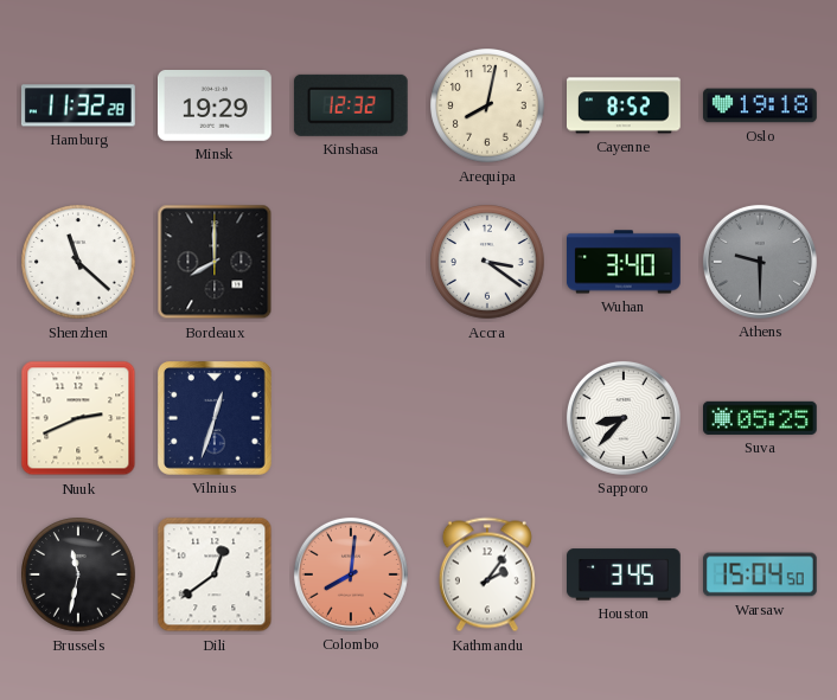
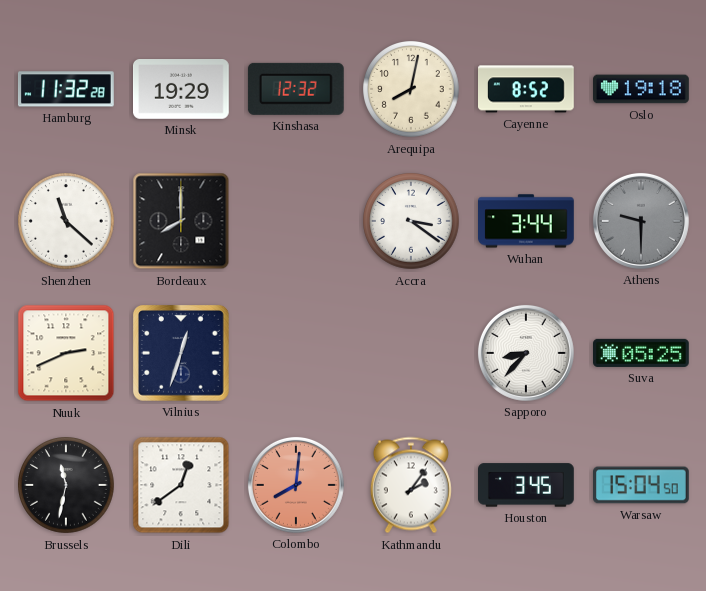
Wuhan: 3:40 -> 3:44 (527, 221)
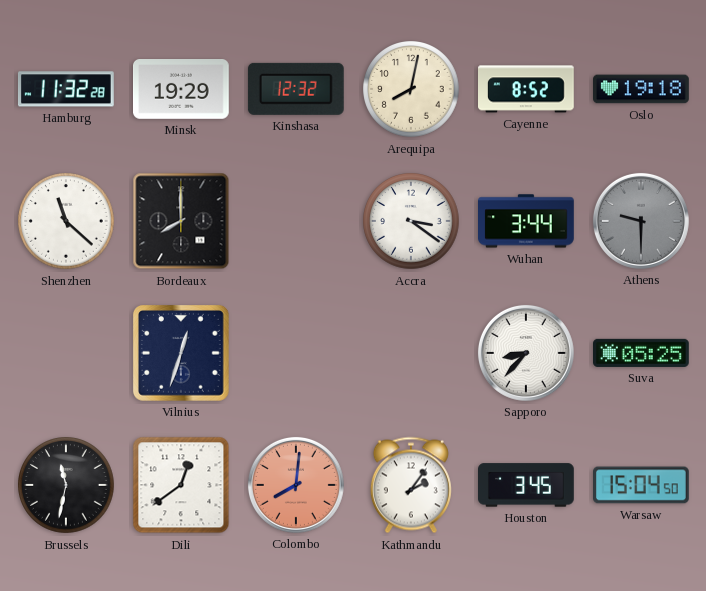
Nuuk: 2:41 -> none (66, 353)
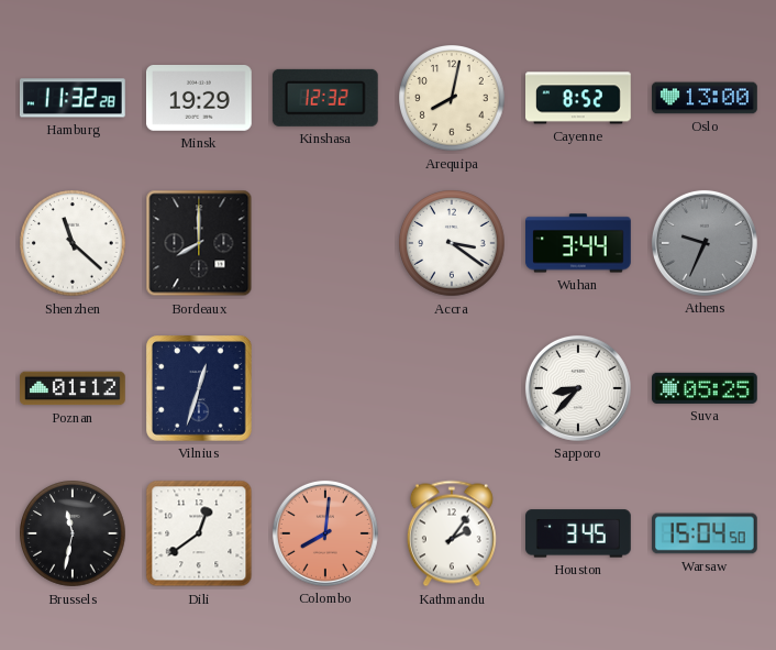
Oslo: 19:18 -> 13:00 (706, 98)
Athens: 9:30 -> 9:34 (705, 243)
Poznan: none -> 01:12 (74, 388)
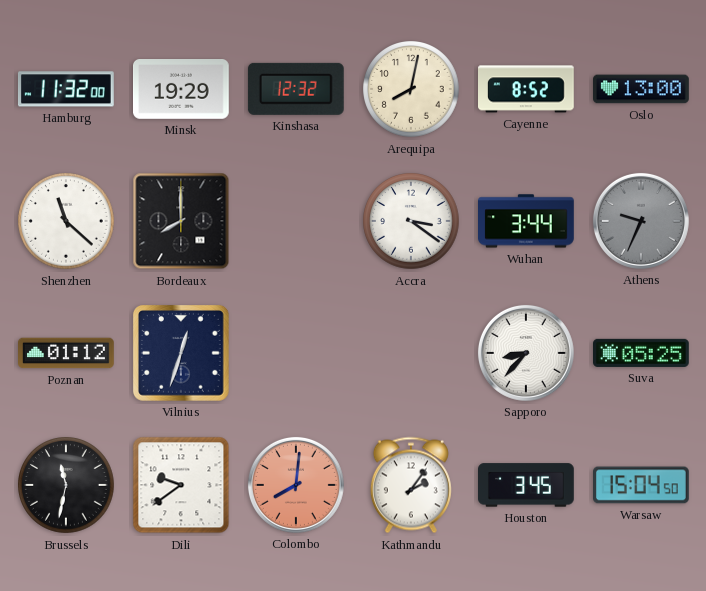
Hamburg: 11:32:28 -> 11:32:00 (66, 89)
Dili: 12:39 -> 9:39 (181, 485)
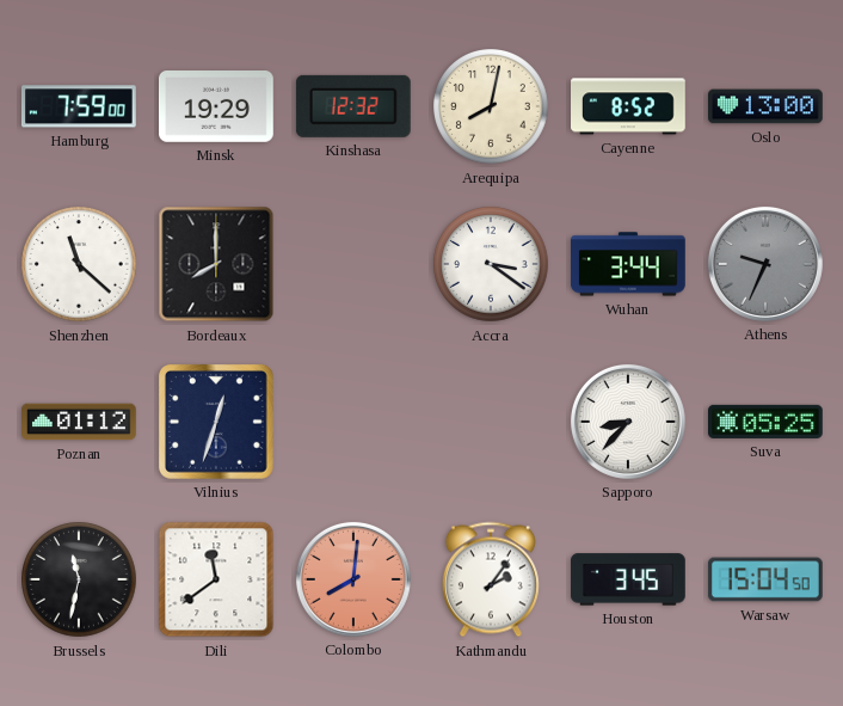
Hamburg: 11:32 -> 7:59 (79, 106)
Dili: 9:39 -> 11:39 (216, 579)
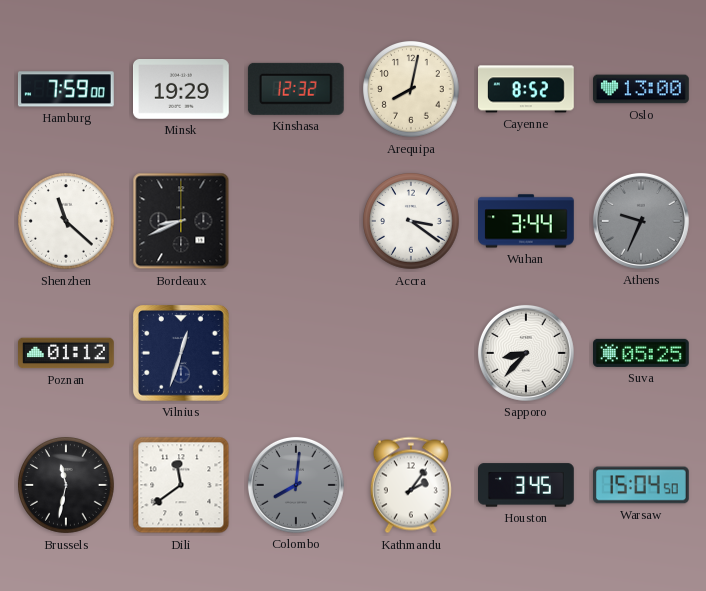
Bordeaux: 8:00 -> 8:41 (181, 221)
Colombo dial: salmon -> grey (296, 485)
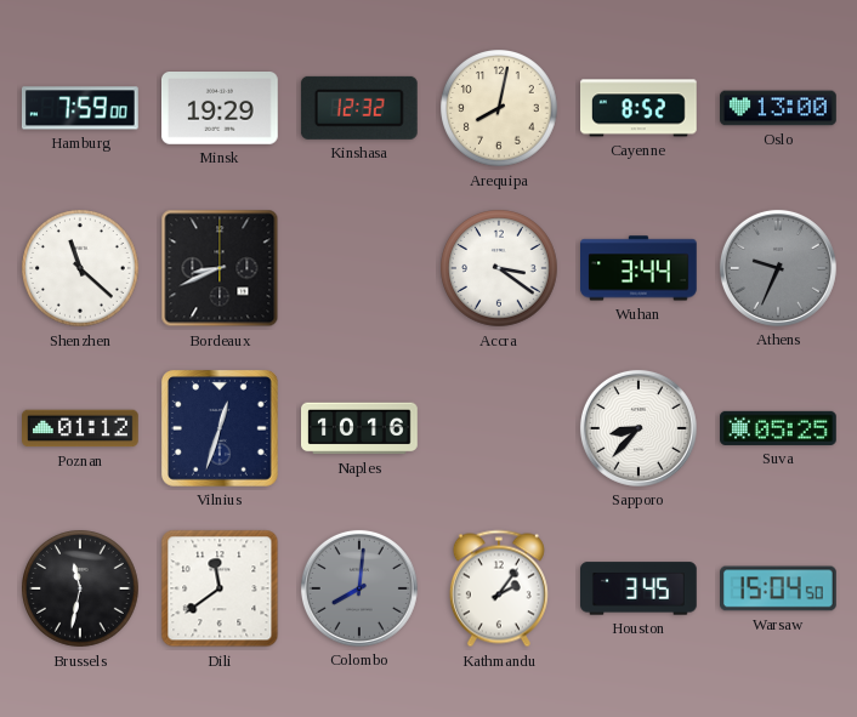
Naples: none -> 10:16 (359, 428)
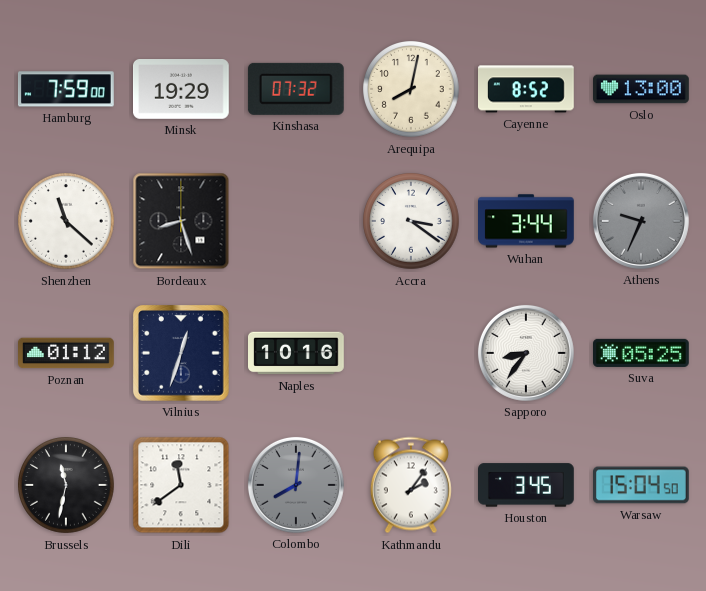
Kinshasa: 12:32 -> 07:32 (296, 89)
Bordeaux: 8:41 -> 8:27 (181, 221)
Sapporo: 8:37 -> 8:36 (526, 353)
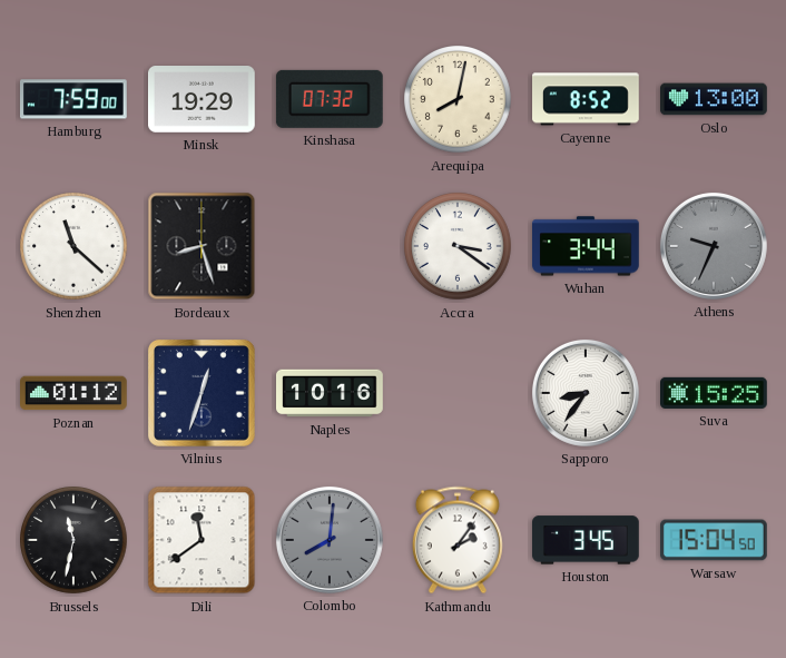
Suva: 05:25 -> 15:25 (715, 393)
